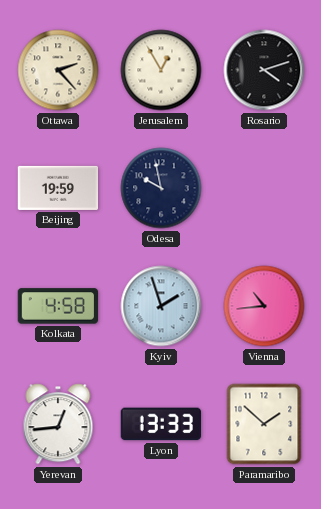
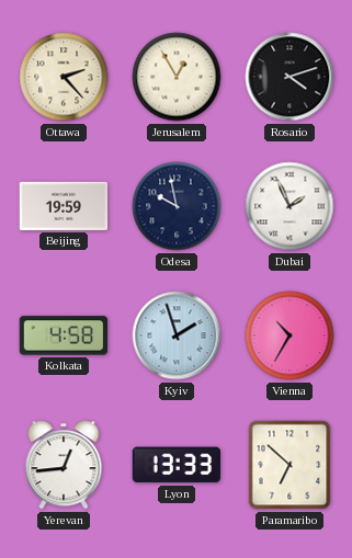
Dubai: none -> 1:56 (289, 206)
Vienna: 10:44 -> 10:35 (289, 335)
Paramaribo: 1:52 -> 6:52 (289, 465)
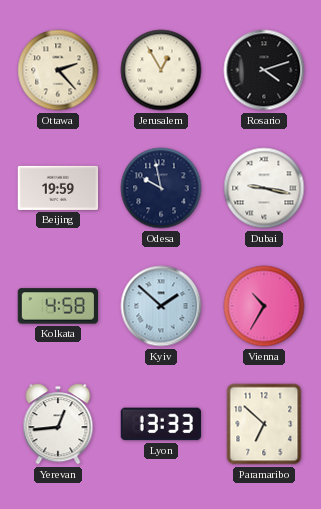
Dubai: 1:56 -> 9:17 (264, 188)
Kyiv: 1:57 -> 1:52 (161, 306)
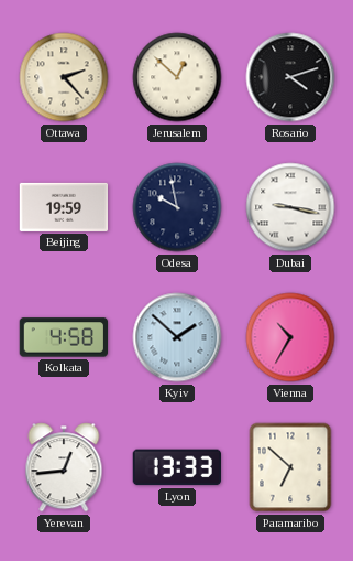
Jerusalem: 12:55 -> 12:52 (177, 77)
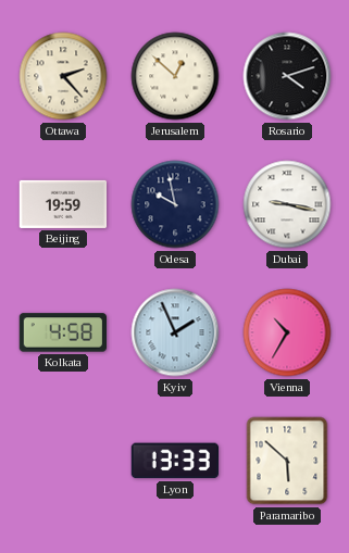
Kyiv: 1:52 -> 1:56 (175, 332)
Yerevan: 12:44 -> none (64, 467)
Paramaribo: 6:52 -> 5:52 (287, 461)
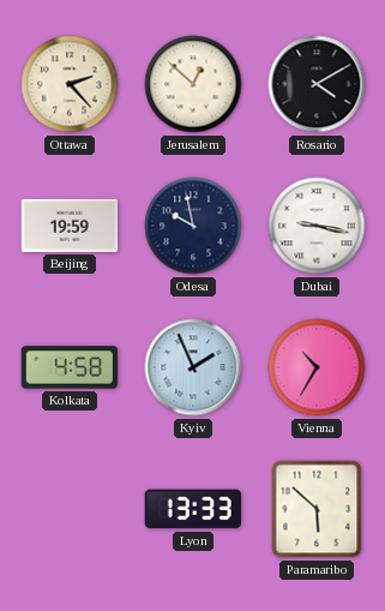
Rosario: 4:12 -> 4:10 (317, 84)
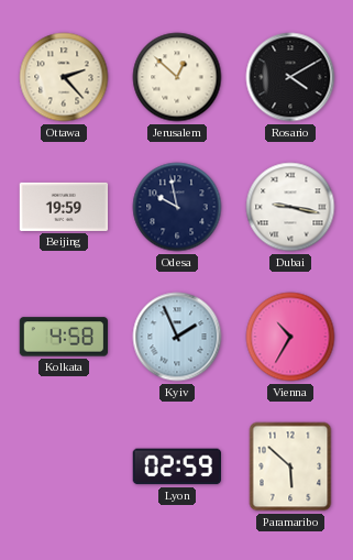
Lyon: 13:33 -> 02:59 (176, 466)
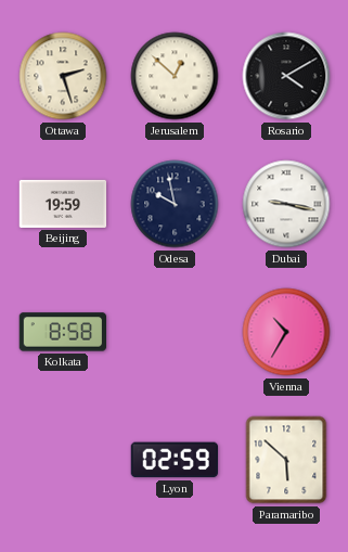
Ottawa: 2:23 -> 2:27 (63, 76)
Kolkata: 4:58 -> 8:58 (63, 332)
Kyiv: 1:56 -> none (177, 337)
